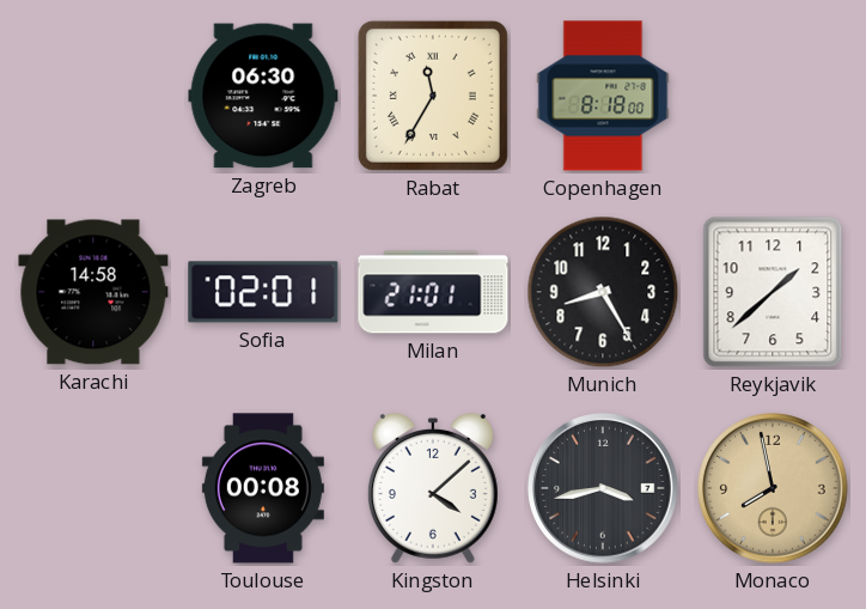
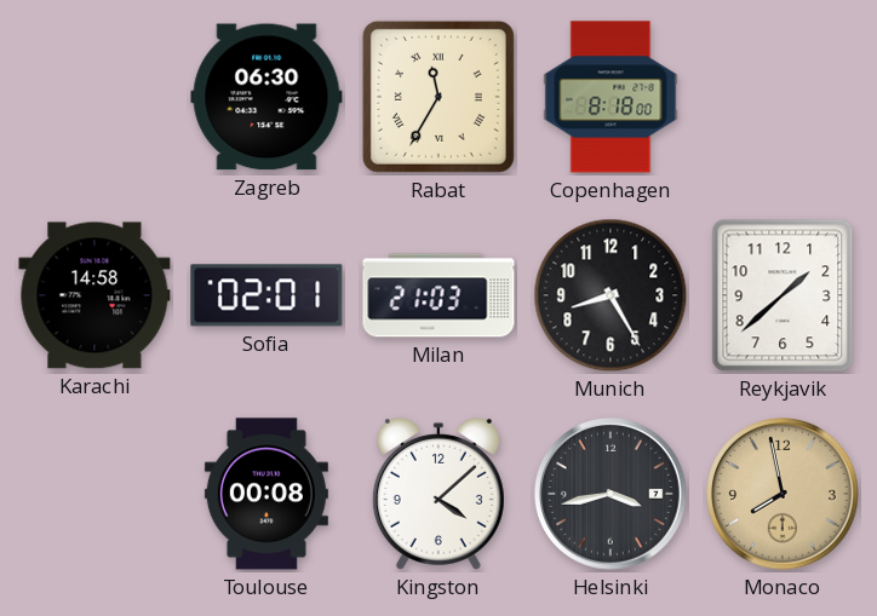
Milan: 21:01 -> 21:03 (438, 295)
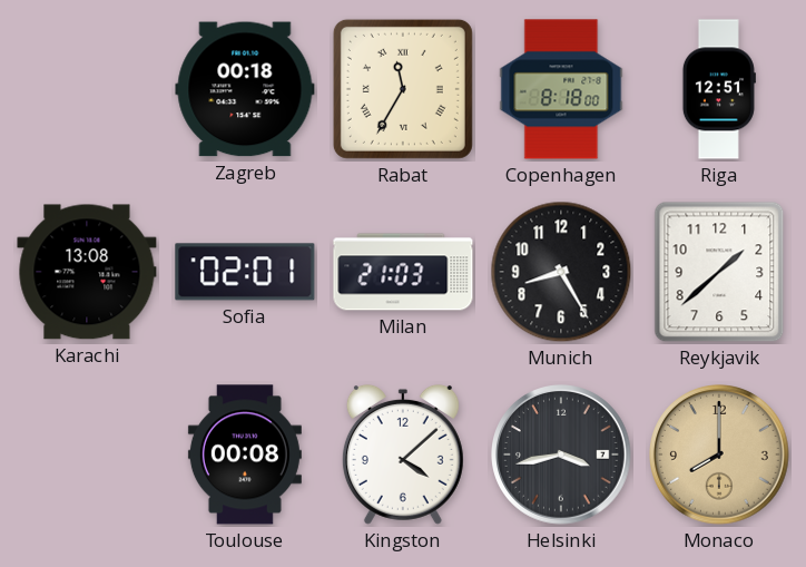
Zagreb: 06:30 -> 00:18 (245, 89)
Riga: none -> 12:51 (719, 89)
Karachi: 14:58 -> 13:08 (87, 272)
Monaco: 7:58 -> 8:00 (719, 454)
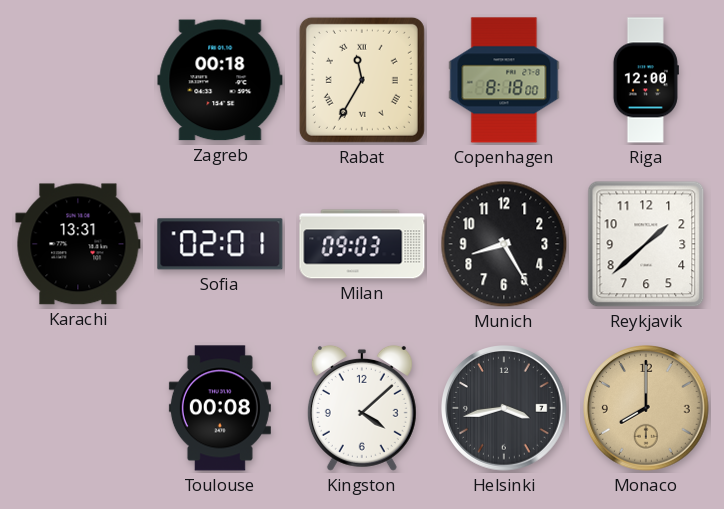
Riga: 12:51 -> 12:00 (646, 80)
Karachi: 13:08 -> 13:31 (78, 244)
Milan: 21:03 -> 09:03 (362, 244)
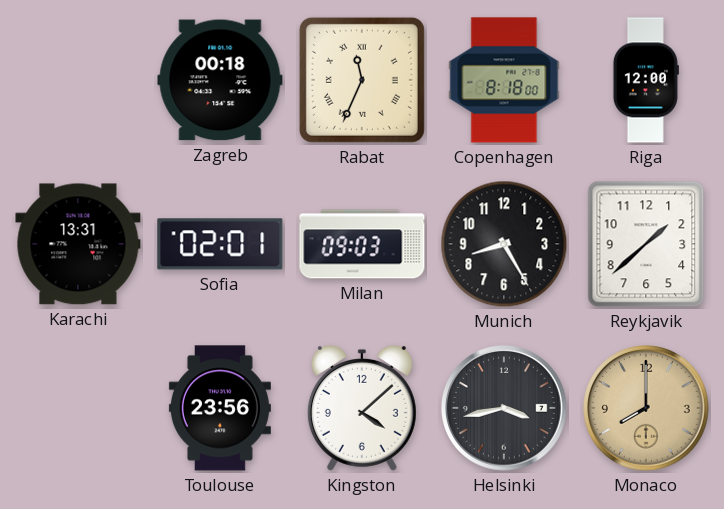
Rabat: 11:35 -> 11:34 (362, 80)
Toulouse: 00:08 -> 23:56 (220, 408)
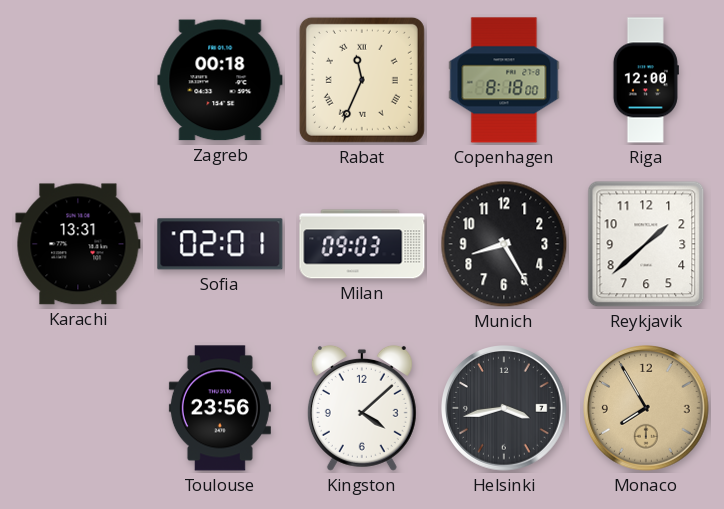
Monaco: 8:00 -> 7:55 (646, 408)
